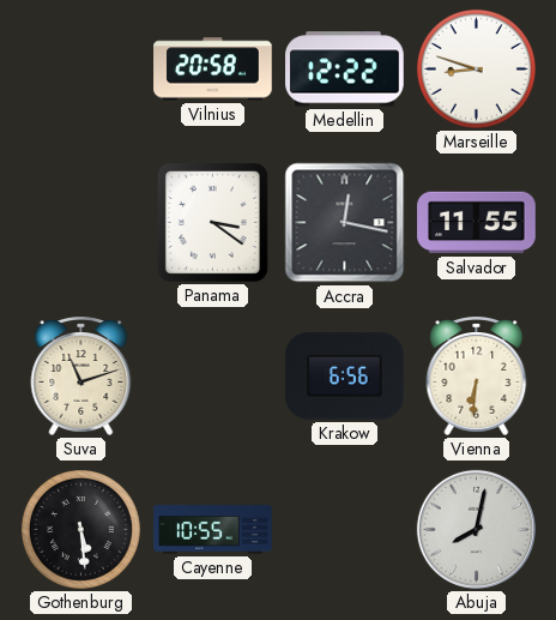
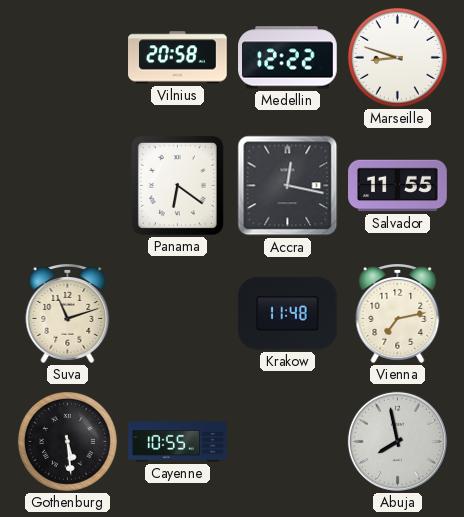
Panama: 3:21 -> 6:21 (177, 185)
Krakow: 6:56 -> 11:48 (288, 314)
Vienna: 6:31 -> 7:13 (398, 313)
Abuja: 8:02 -> 7:58 (397, 441)
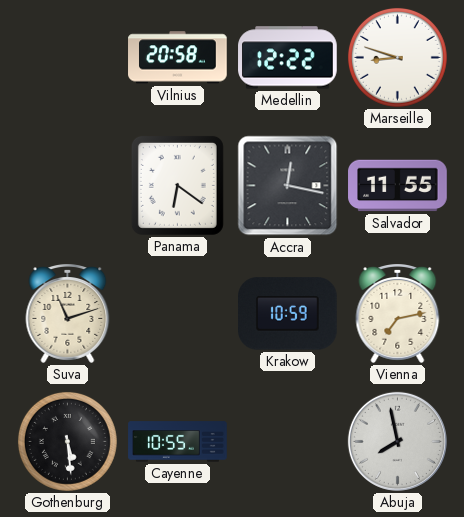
Krakow: 11:48 -> 10:59 (288, 314)
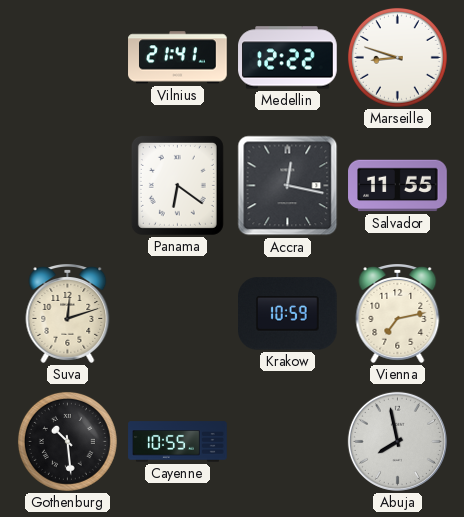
Vilnius: 20:58 -> 21:41 (178, 58)
Suva: 11:12 -> 12:12 (68, 313)
Gothenburg: 5:29 -> 10:29 (67, 441)
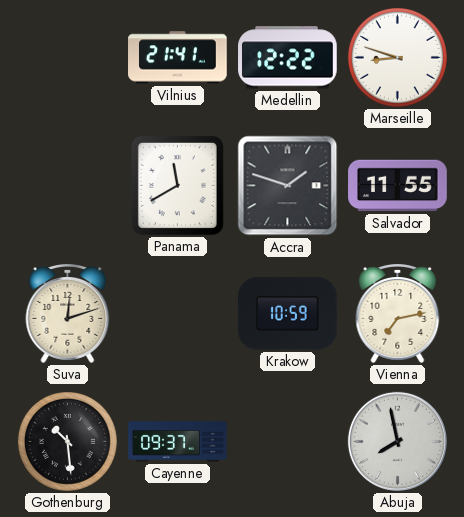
Panama: 6:21 -> 11:40 (177, 185)
Accra: 12:17 -> 1:48 (288, 186)
Cayenne: 10:55 -> 09:37 (178, 442)
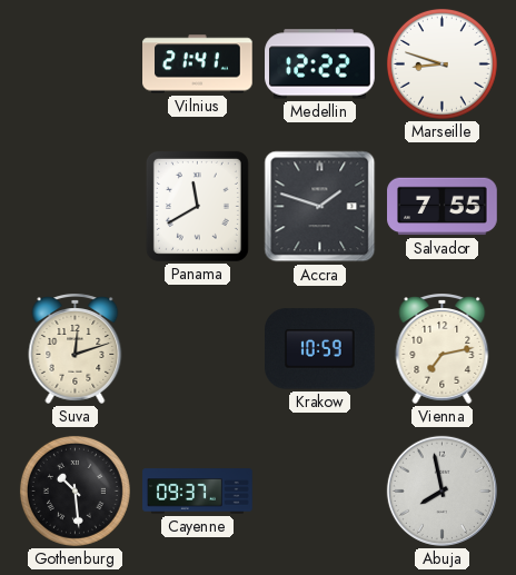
Salvador: 11:55 -> 7:55 (443, 207)
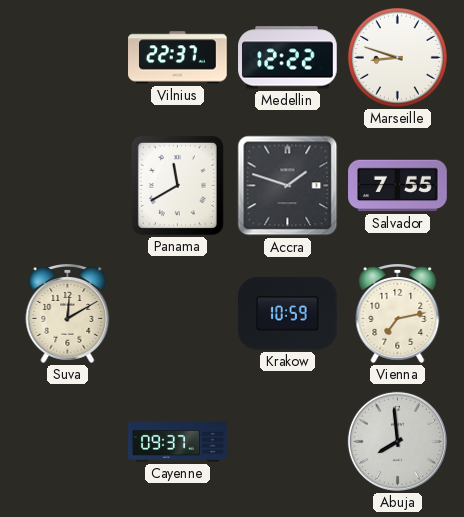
Vilnius: 21:41 -> 22:37 (178, 58)
Suva: 12:12 -> 12:10 (68, 313)
Gothenburg: 10:29 -> none (75, 490)
Abuja: 7:58 -> 7:59 (397, 441)
